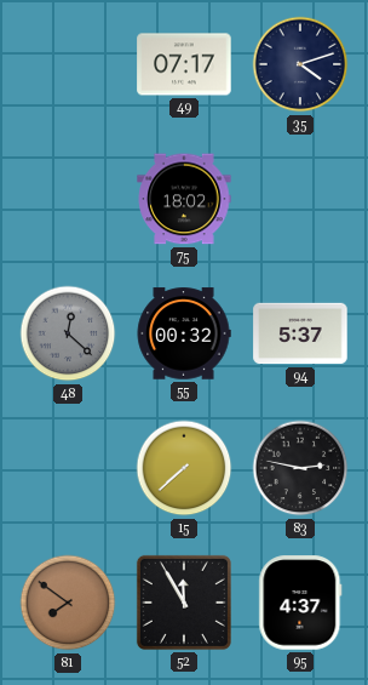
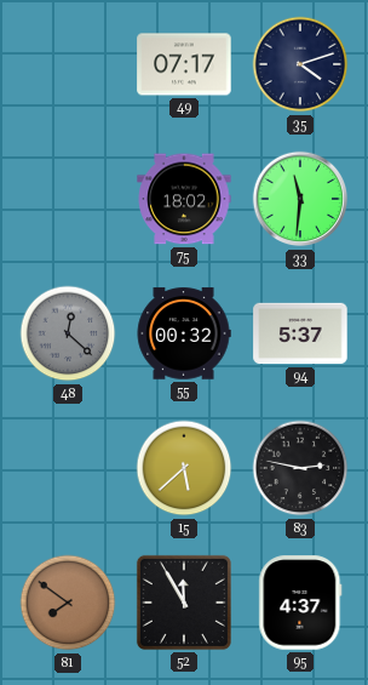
33: none -> 11:31 (300, 199)
15: 7:38 -> 5:38 (184, 468)
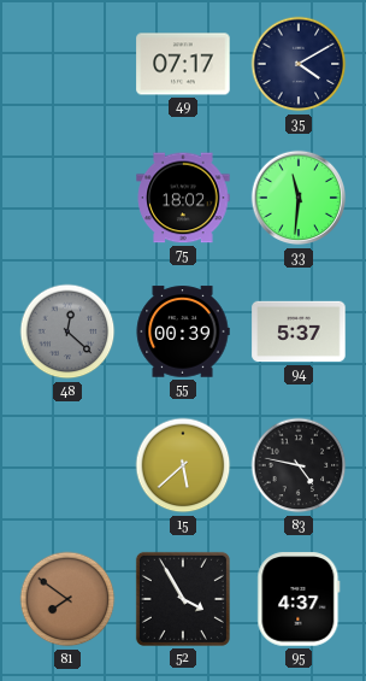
35: 4:12 -> 4:10 (299, 64)
55: 00:32 -> 00:39 (183, 331)
83: 2:47 -> 4:47 (299, 465)
52: 11:55 -> 3:55 (183, 599)
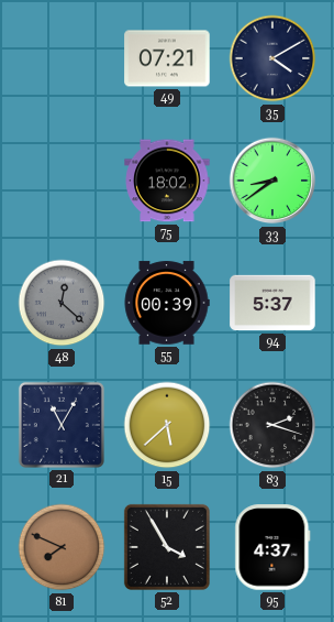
49: 07:17 -> 07:21 (167, 58)
33: 11:31 -> 8:39 (272, 181)
21: none -> 11:05 (62, 425)
83: 4:47 -> 2:18 (272, 425)
81: 7:51 -> 7:49 (62, 547)
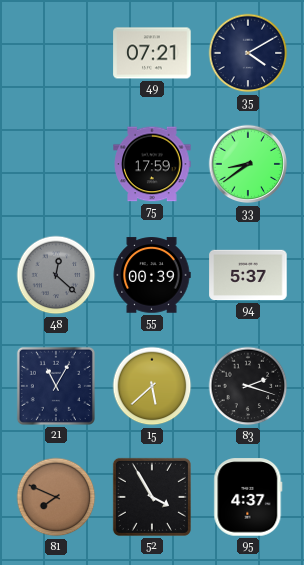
75: 18:02 -> 17:59 (152, 164)
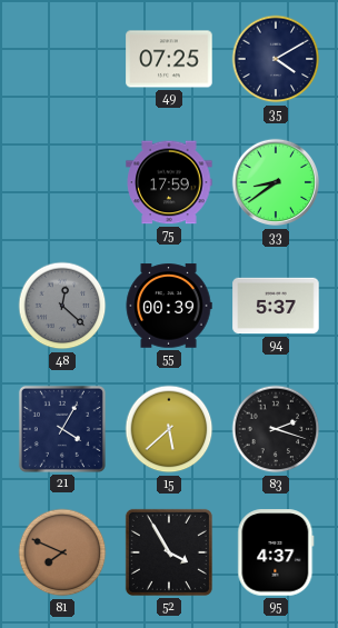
49: 07:21 -> 07:25 (169, 59)
21: 11:05 -> 4:05 (62, 429)
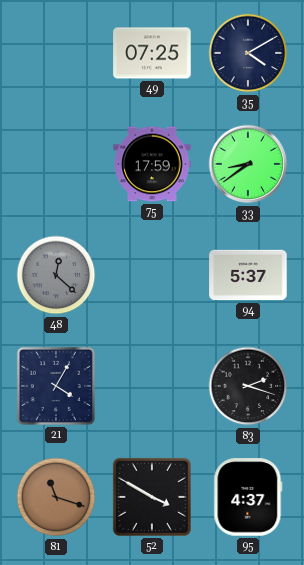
55: 00:39 -> none (169, 306)
15: 5:38 -> none (169, 429)
81: 7:49 -> 11:18 (56, 497)
52: 3:55 -> 3:50 (152, 497)
